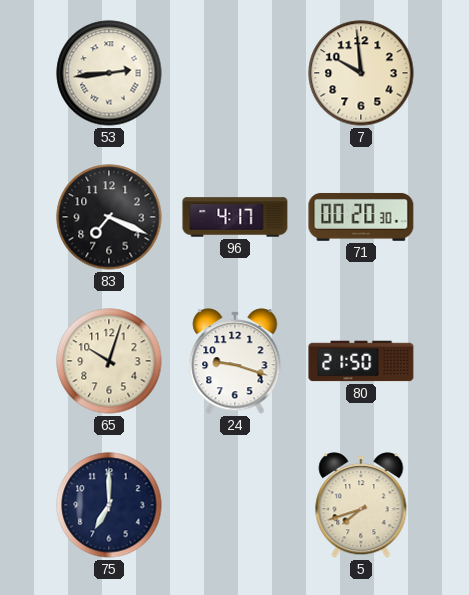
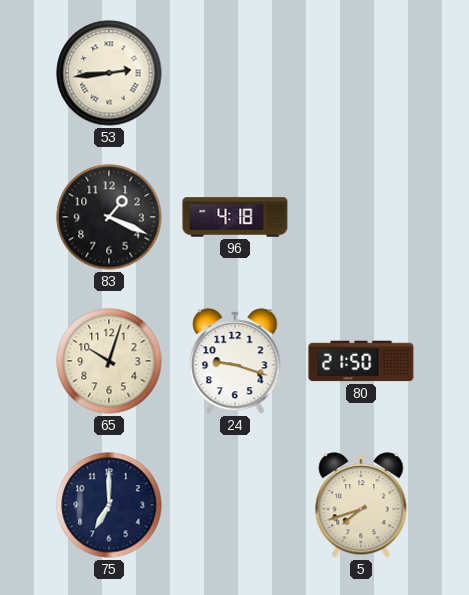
7: 9:59 -> none (361, 73)
83: 7:19 -> 1:19 (109, 217)
96: 4:17 -> 4:18 (235, 217)
71: 00:20 -> none (361, 217)
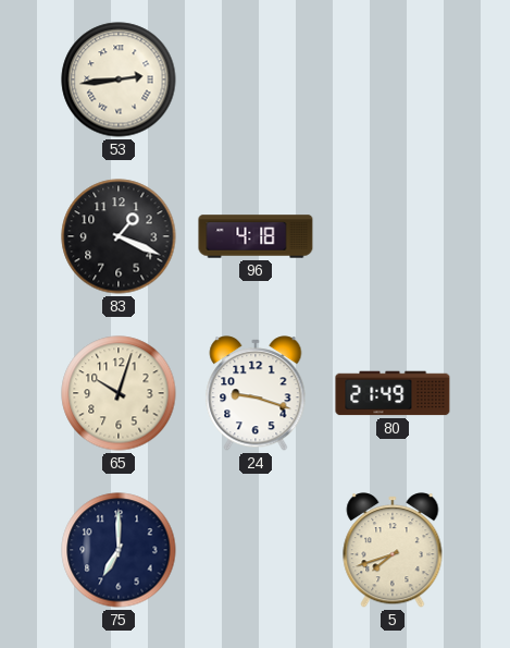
80: 21:50 -> 21:49 (393, 393)
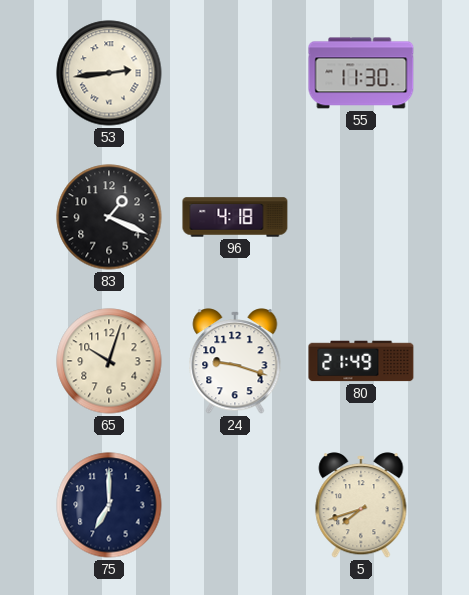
55: none -> 11:30 (361, 73)
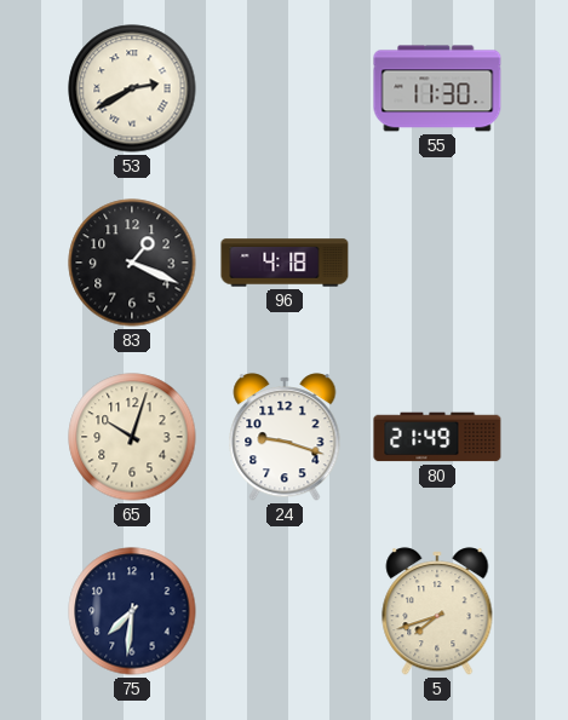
53: 2:44 -> 2:40 (132, 88)
75: 7:00 -> 7:31 (132, 611)
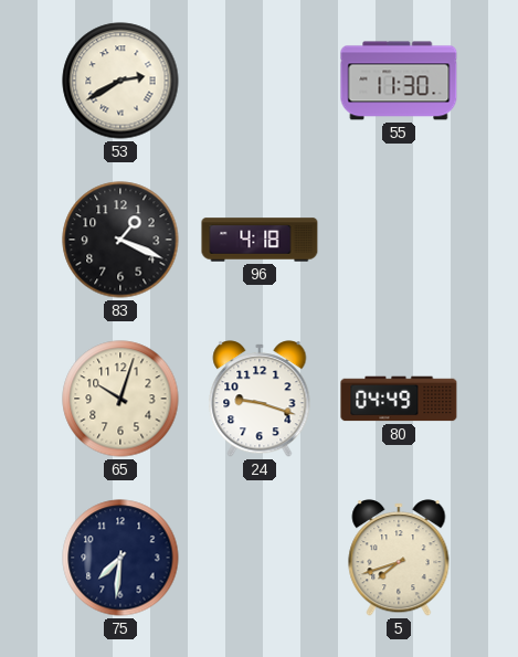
80: 21:49 -> 04:49 (399, 399)
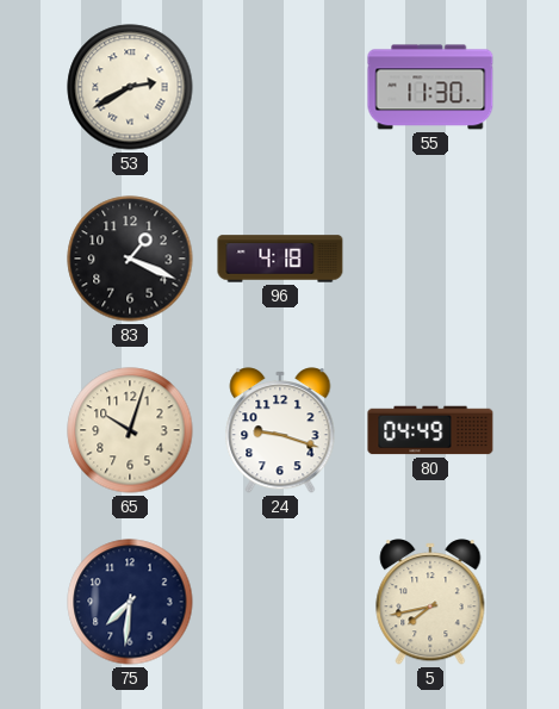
5: 7:42 -> 7:43 (430, 602)
